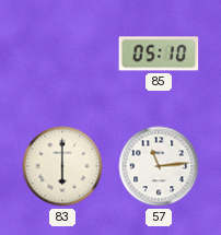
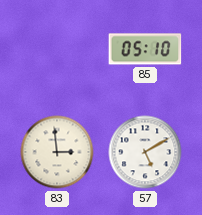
83: 6:00 -> 2:59 (57, 152)
57: 11:14 -> 5:10 (145, 152)
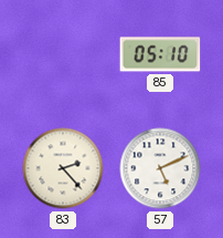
83: 2:59 -> 2:23 (63, 168)
57: 5:10 -> 5:11 (160, 168)
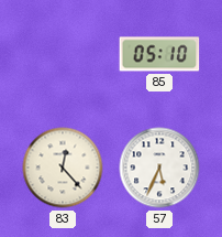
83: 2:23 -> 12:23 (63, 168)
57: 5:11 -> 5:34 (159, 168)
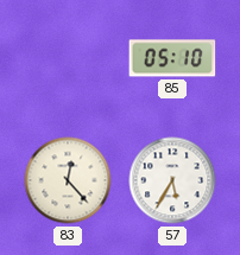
57: 5:34 -> 5:35 (172, 180)
